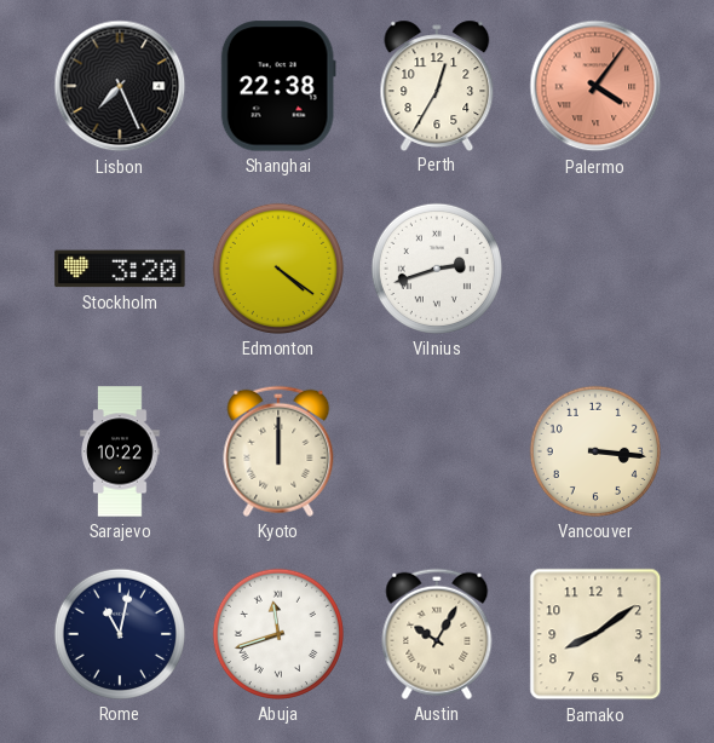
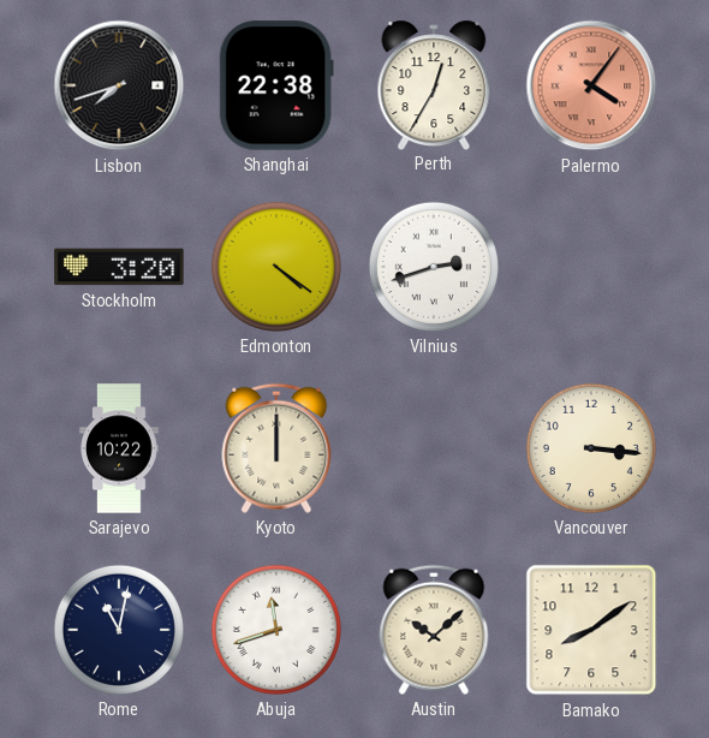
Lisbon: 7:26 -> 7:42 (119, 85)
Austin: 10:05 -> 10:08 (434, 630)
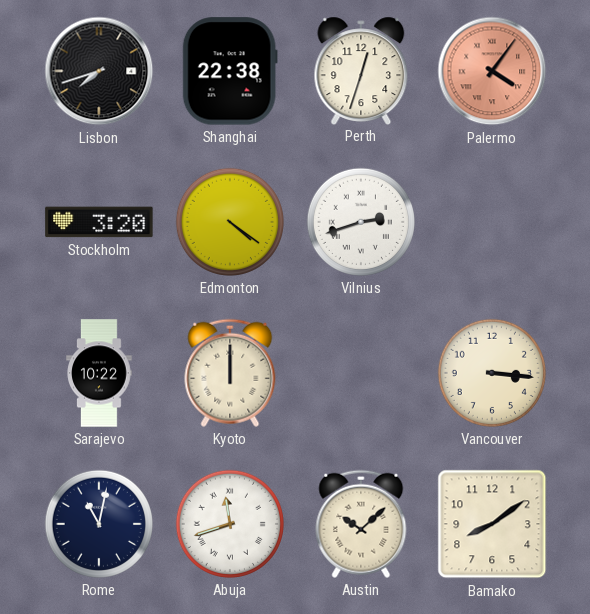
Perth: 12:35 -> 12:33 (361, 70)
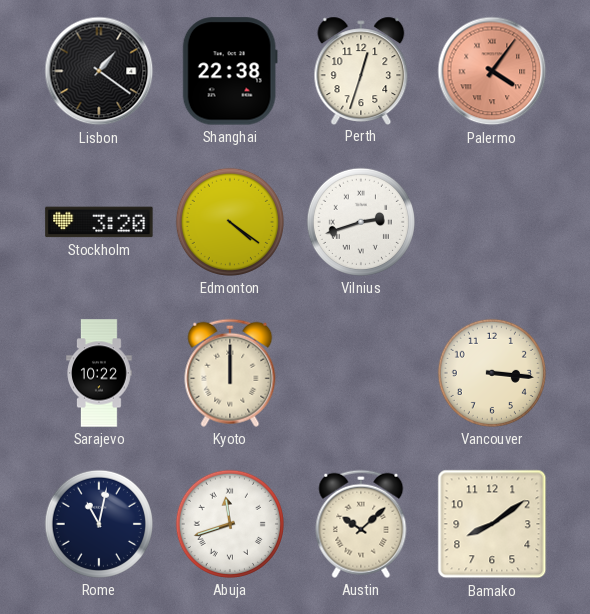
Lisbon: 7:42 -> 1:21 (99, 71)
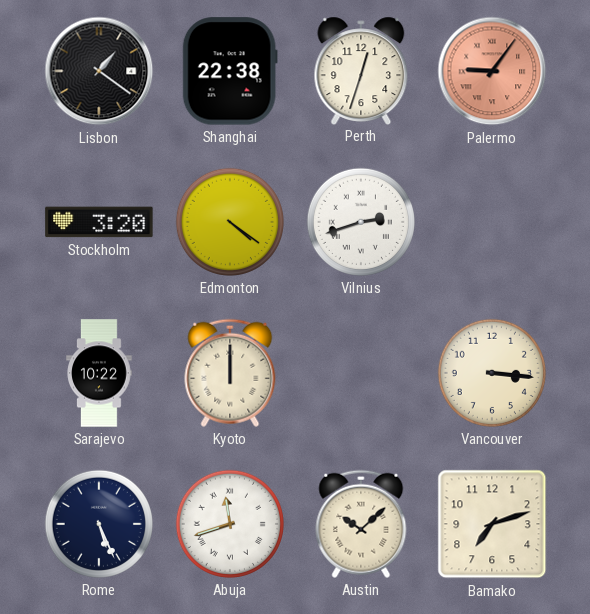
Palermo: 4:06 -> 9:06 (492, 71)
Rome: 11:02 -> 5:26 (99, 524)
Bamako: 8:09 -> 7:12 (492, 524)
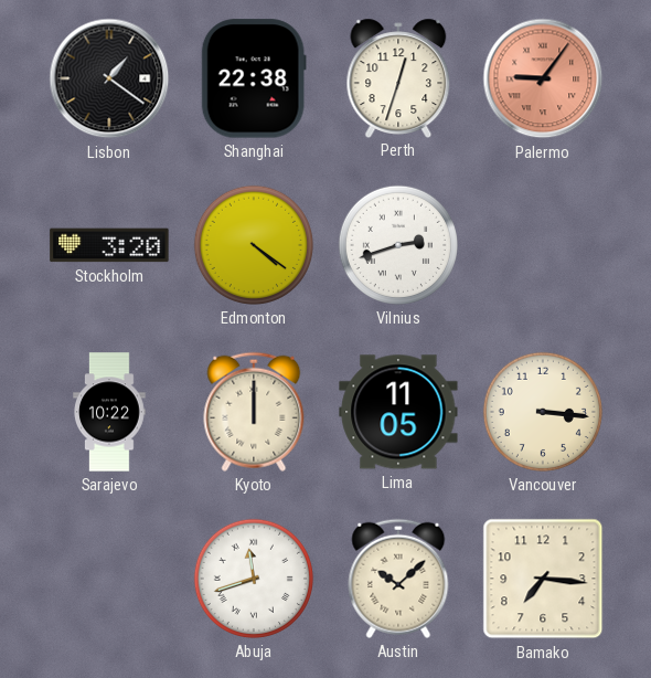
Lima: none -> 11:05 (398, 412)
Rome: 5:26 -> none (99, 524)
Bamako: 7:12 -> 7:16 (543, 579)
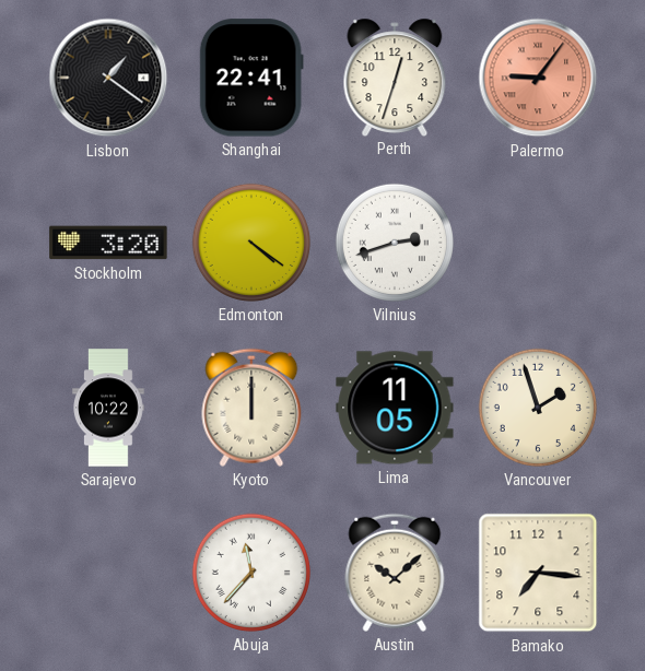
Shanghai: 22:38 -> 22:41 (251, 78)
Vancouver: 3:16 -> 1:57 (538, 408)
Abuja: 11:42 -> 11:37 (251, 573)
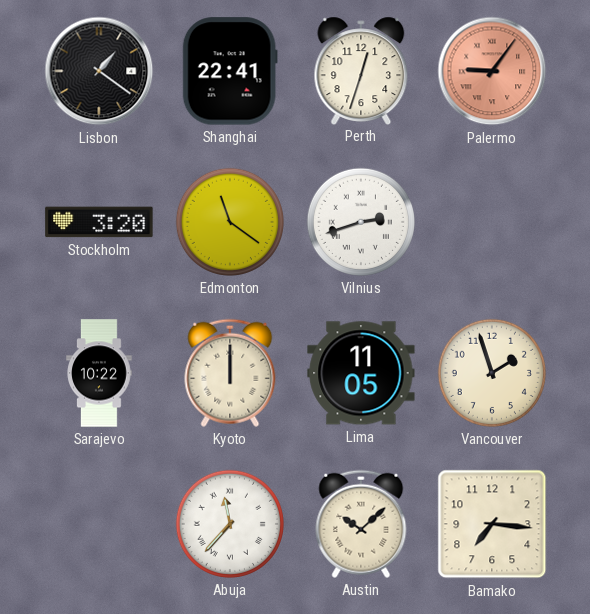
Edmonton: 4:21 -> 11:21 (230, 222)
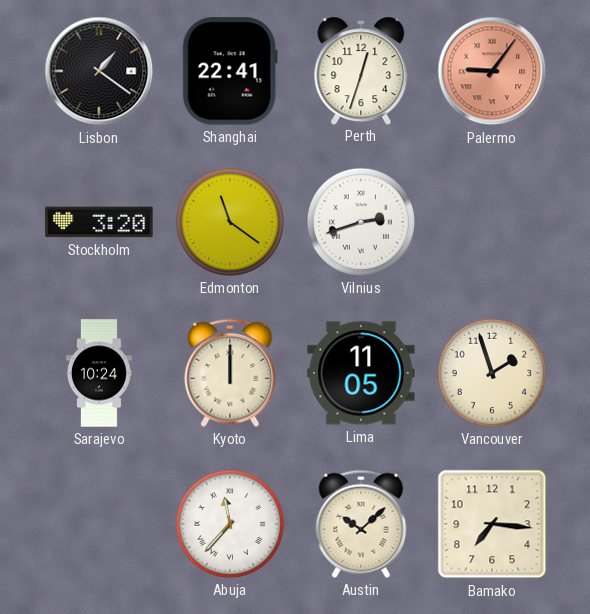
Sarajevo: 10:22 -> 10:24 (99, 373)
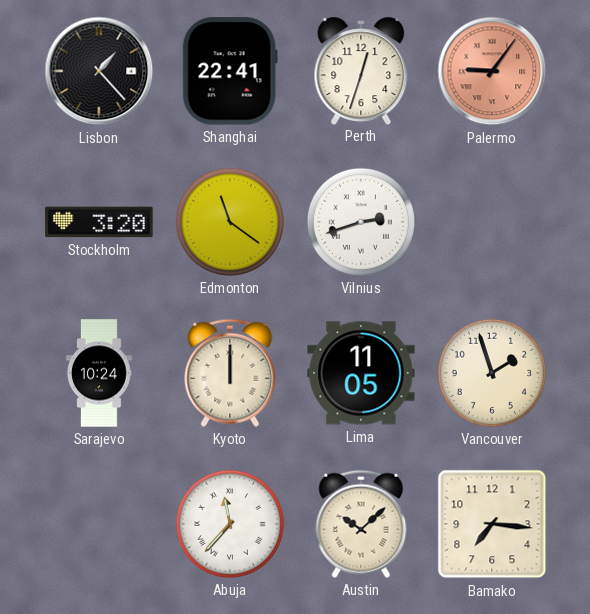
Lisbon: 1:21 -> 1:23 (99, 71)
